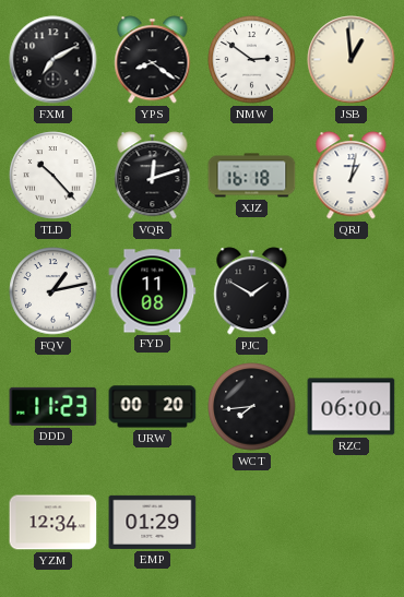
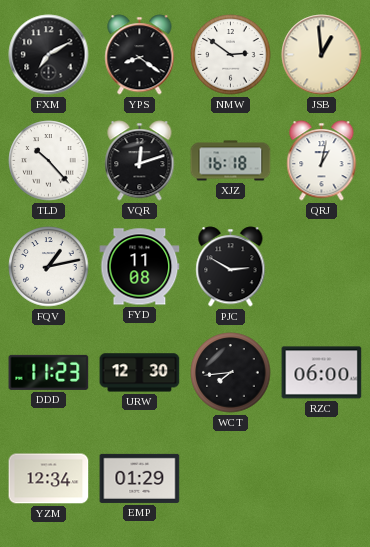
PJC: 1:50 -> 2:50 (231, 267)
URW: 00:20 -> 12:30 (140, 373)
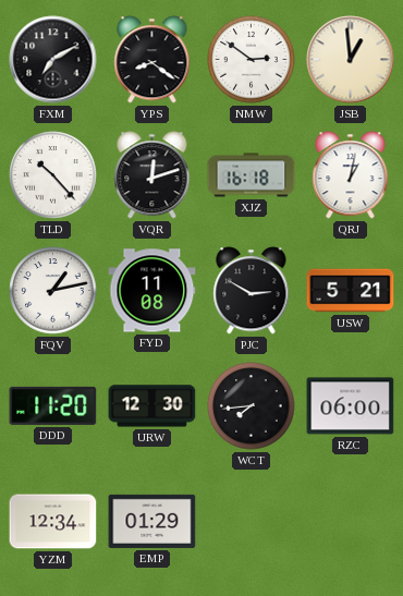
USW: none -> 5:21 (351, 291)
DDD: 11:23 -> 11:20 (53, 405)
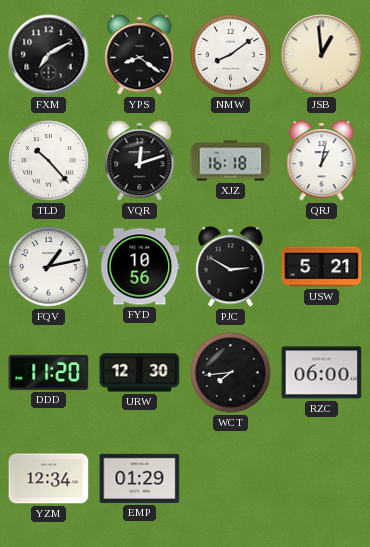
NMW: 2:51 -> 8:09 (231, 55)
FYD: 11:08 -> 10:56 (140, 267)
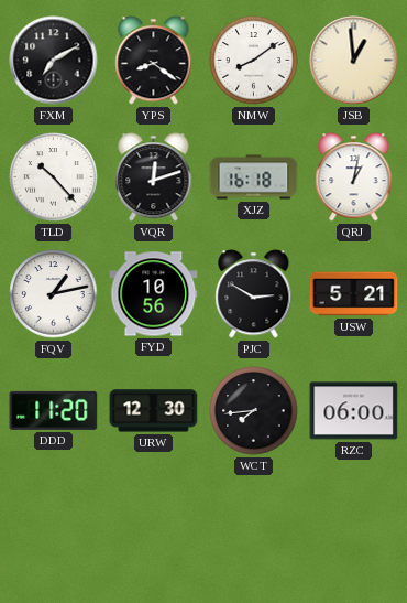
YZM: 12:34 -> none (49, 479)
EMP: 01:29 -> none (140, 478)
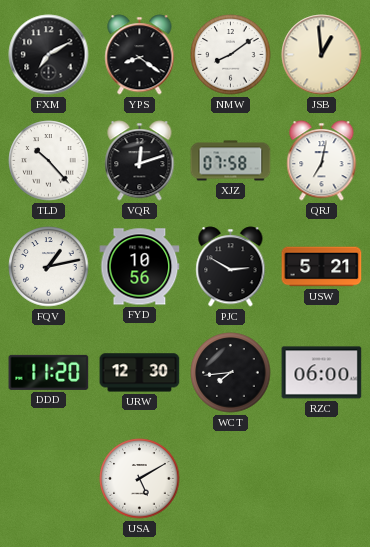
XJZ: 16:18 -> 07:58 (231, 161)
QRJ: 1:02 -> 7:02 (322, 161)
USA: none -> 5:10 (140, 479)
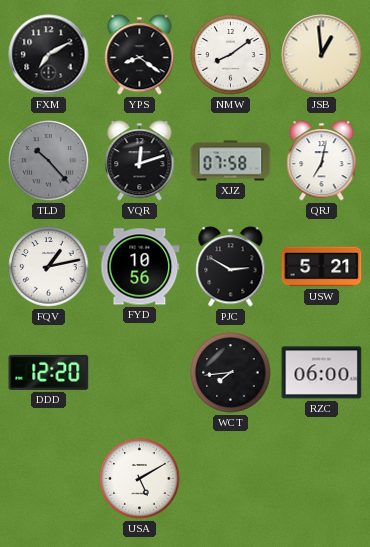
TLD dial: white -> grey (49, 161)
DDD: 11:20 -> 12:20 (49, 372)
URW: 12:30 -> none (140, 373)
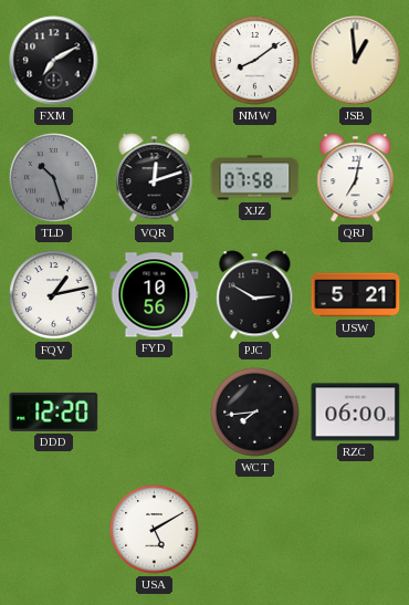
YPS: 8:21 -> none (140, 55)
TLD: 10:23 -> 10:27 (54, 178)
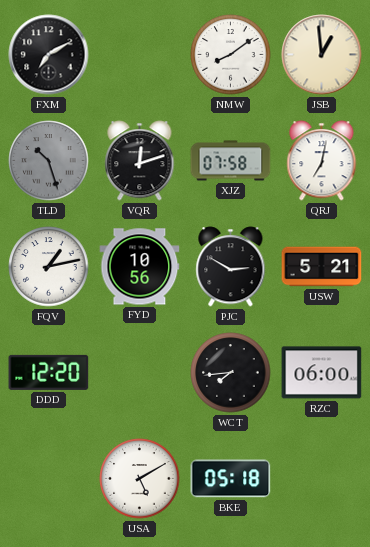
BKE: none -> 05:18 (231, 479)
